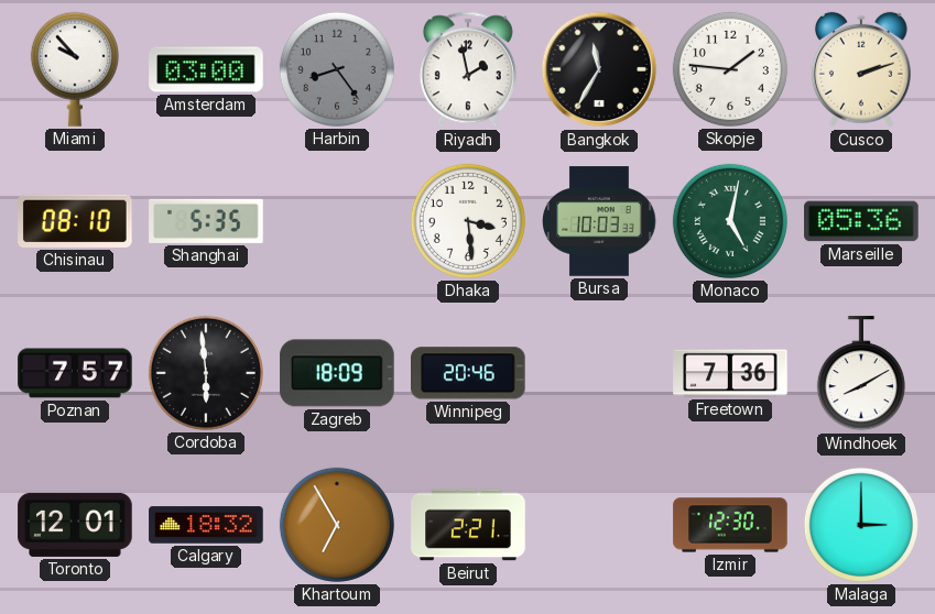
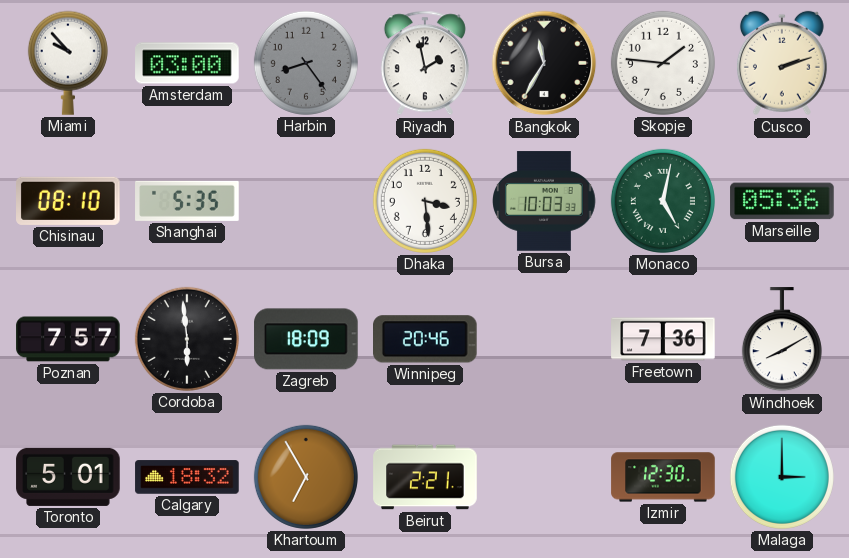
Toronto: 12:01 -> 5:01 (68, 477)
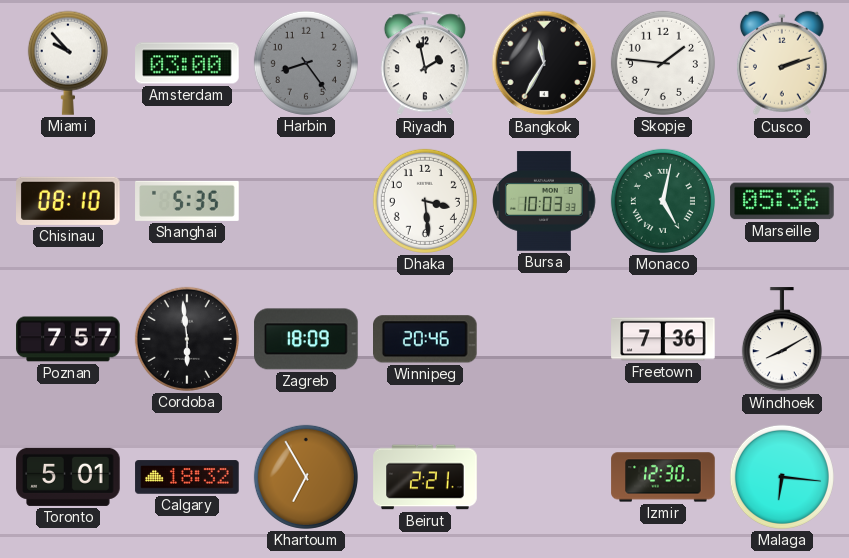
Malaga: 3:00 -> 6:16 (782, 477)
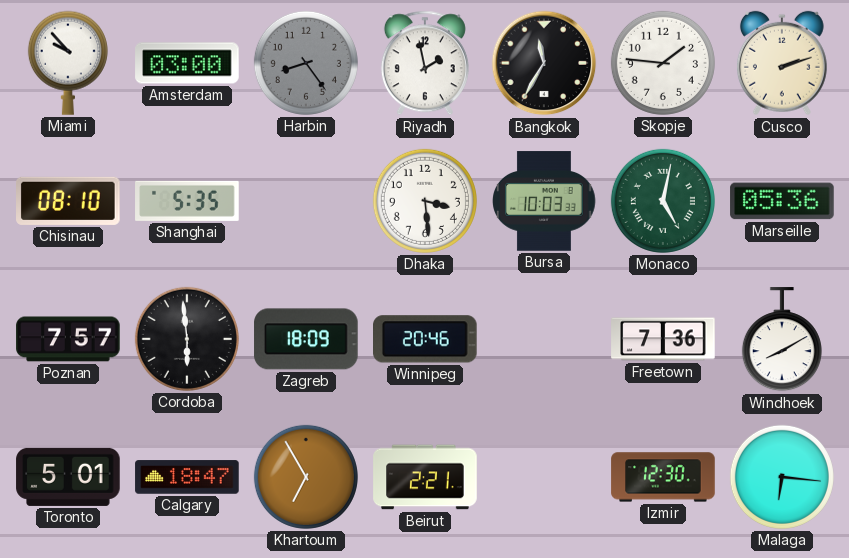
Calgary: 18:32 -> 18:47 (187, 477)
